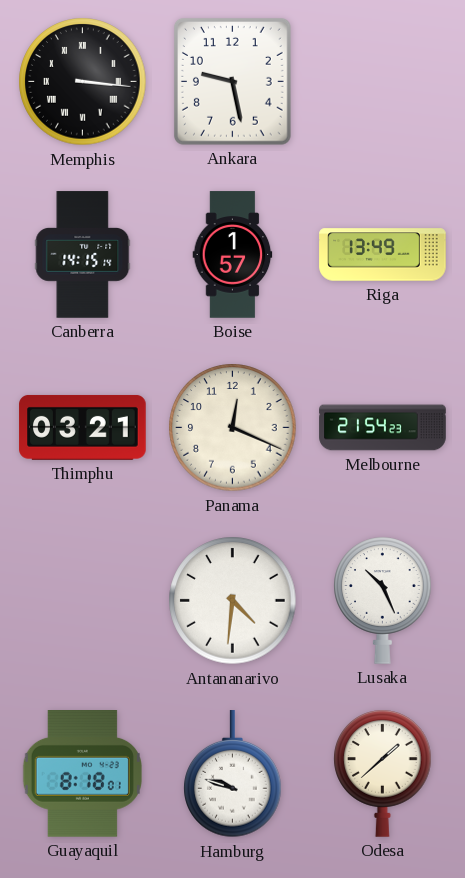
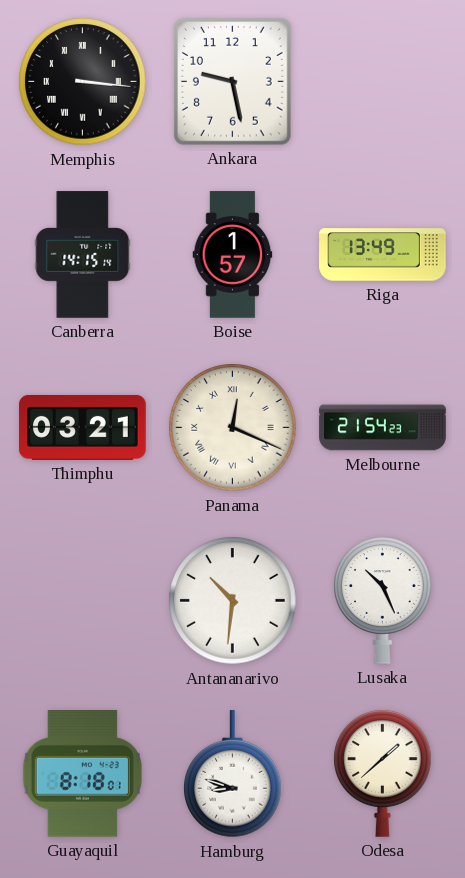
Panama numerals: Arabic -> Roman (233, 428)
Antananarivo: 4:31 -> 10:31 (233, 601)
Hamburg: 9:48 -> 8:48 (233, 774)
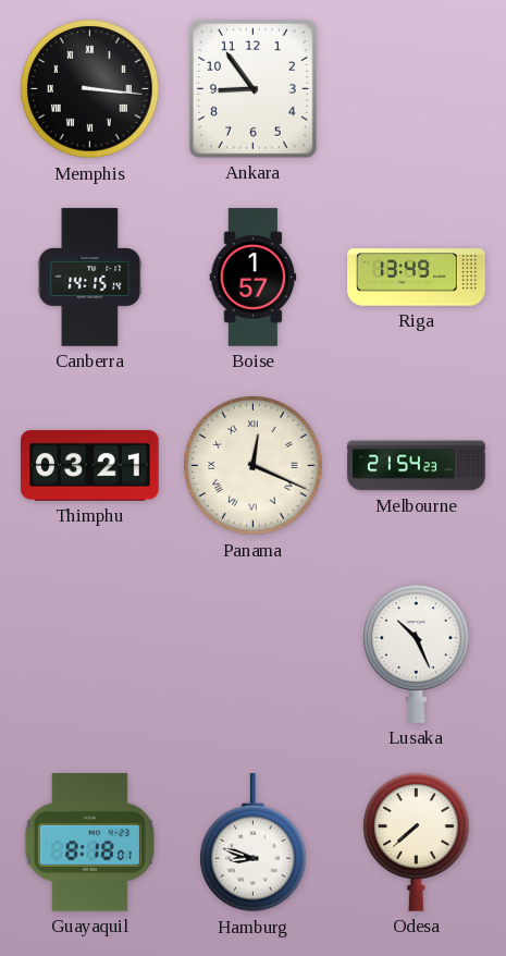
Ankara: 9:28 -> 8:54 (252, 88)
Antananarivo: 10:31 -> none (233, 601)
Odesa: 1:38 -> 7:38 (417, 842)
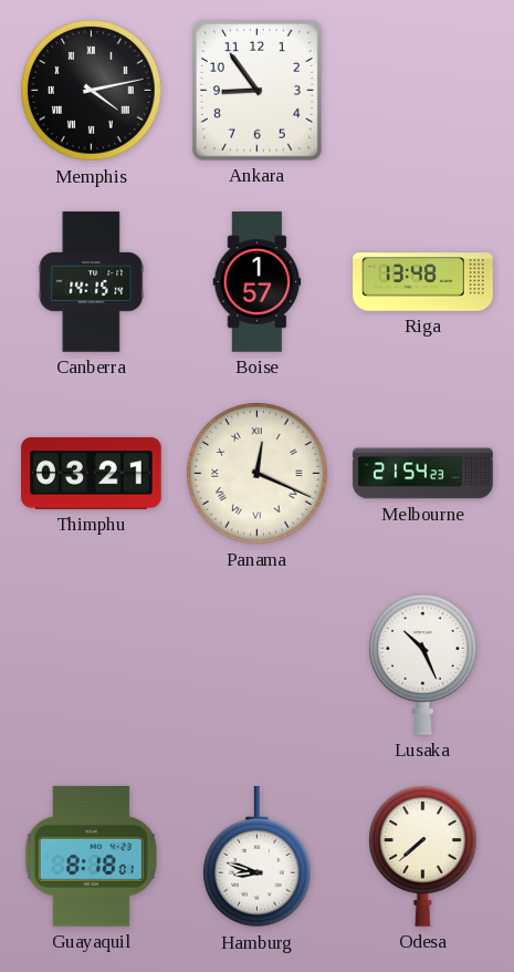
Memphis: 3:16 -> 4:13 (92, 91)
Riga: 13:49 -> 13:48 (423, 282)
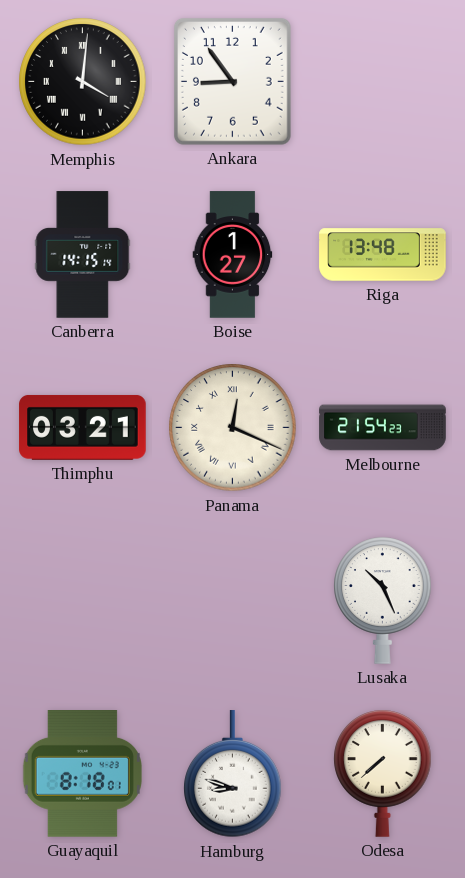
Memphis: 4:13 -> 4:01 (83, 82)
Boise: 1:57 -> 1:27 (233, 255)
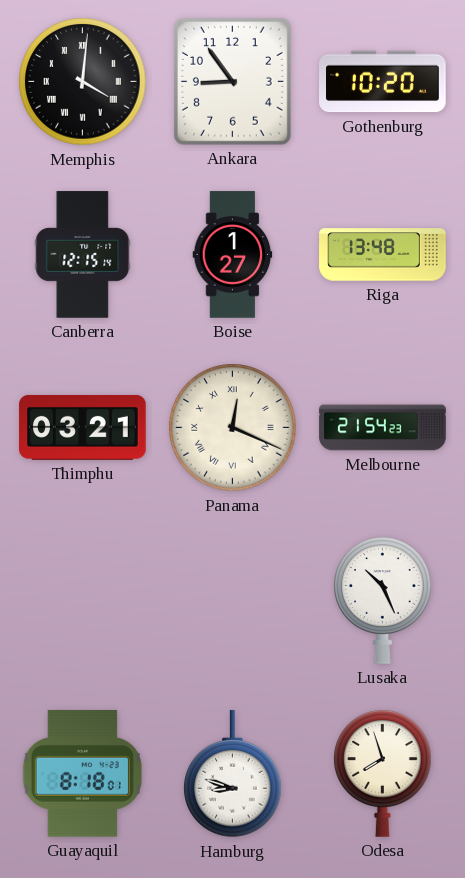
Gothenburg: none -> 10:20 (383, 82)
Canberra: 14:15 -> 12:15 (83, 255)
Odesa: 7:38 -> 7:57 (383, 773)
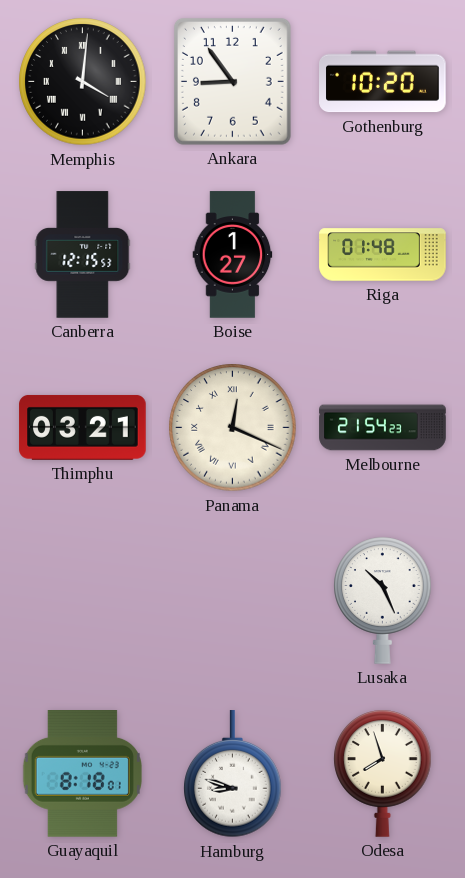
Canberra: 12:15:14 -> 12:15:53 (83, 255)
Riga: 13:48 -> 01:48 (383, 255)
